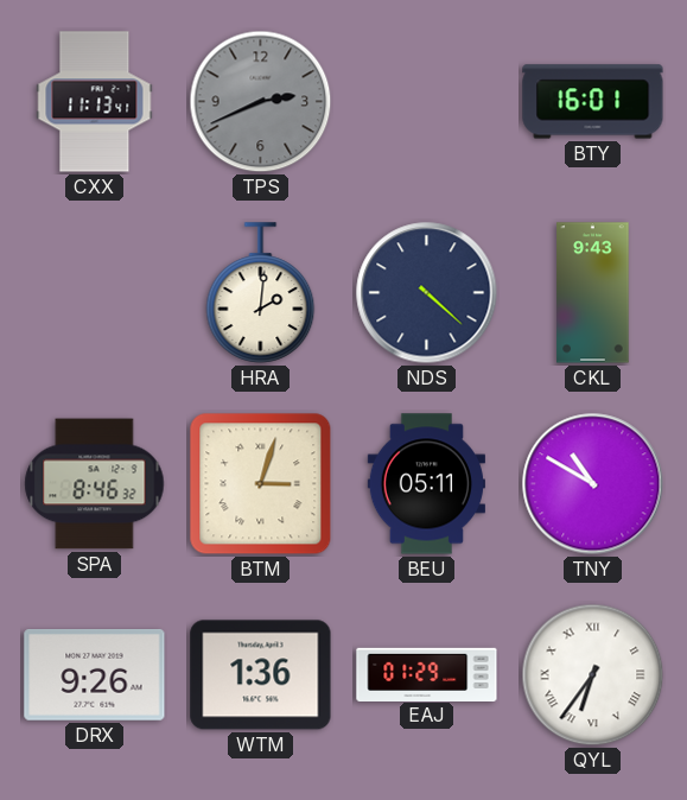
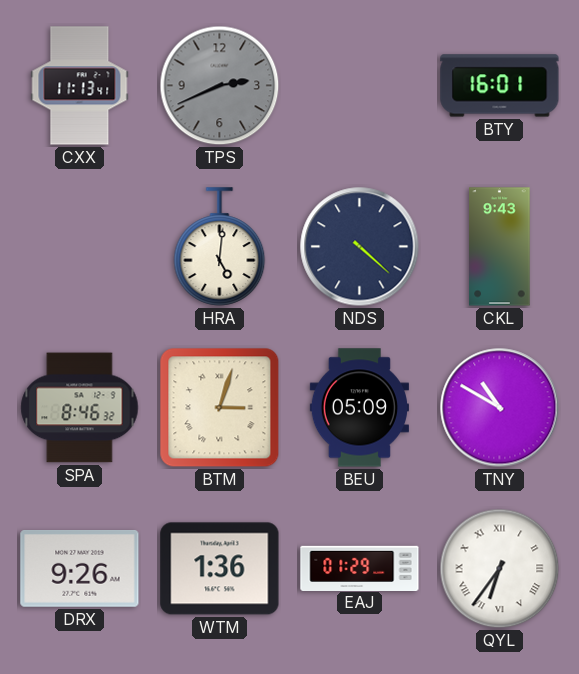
HRA: 2:01 -> 5:01 (220, 247)
BEU: 05:11 -> 05:09 (359, 408)
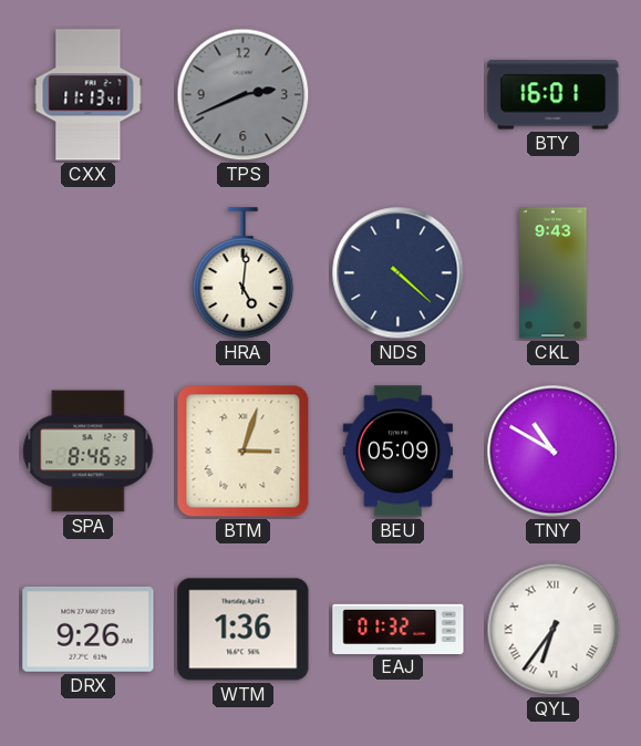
EAJ: 01:29 -> 01:32 (399, 629)
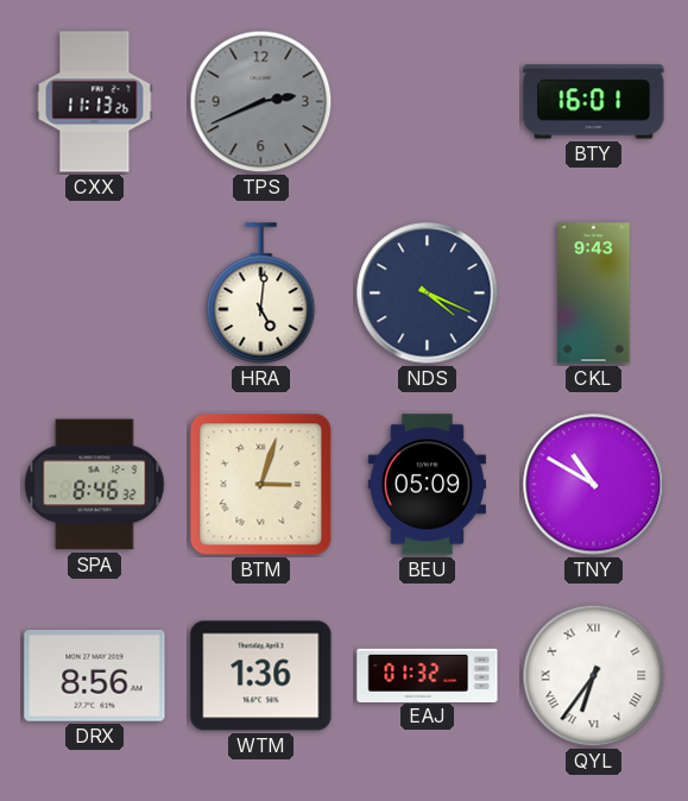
CXX: 11:13:41 -> 11:13:26 (95, 102)
NDS: 4:22 -> 4:19 (428, 294)
DRX: 9:26 -> 8:56 (95, 676)
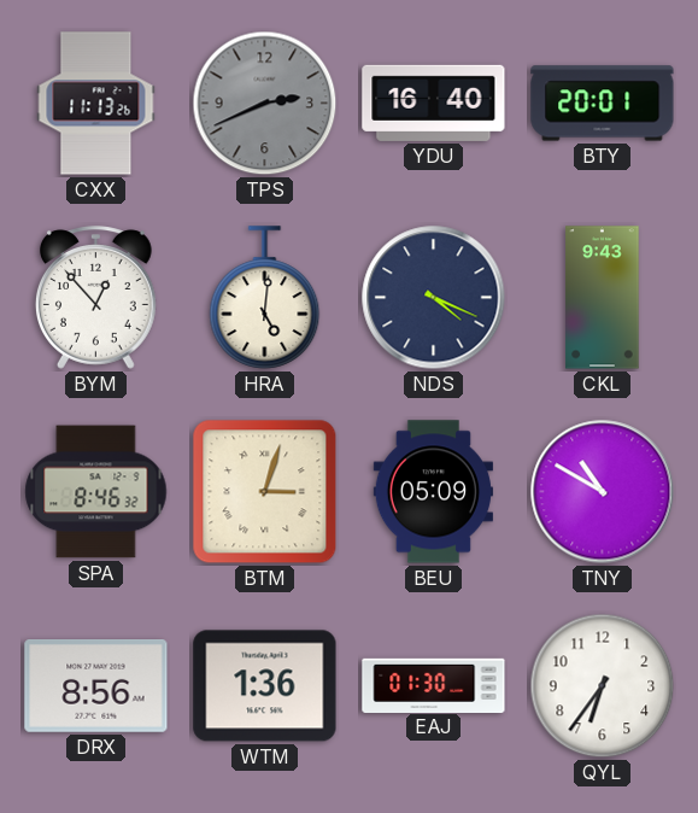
YDU: none -> 16:40 (434, 103)
BTY: 16:01 -> 20:01 (603, 104)
BYM: none -> 12:53 (95, 298)
EAJ: 01:32 -> 01:30 (434, 685)
QYL numerals: Roman -> Arabic (603, 686)
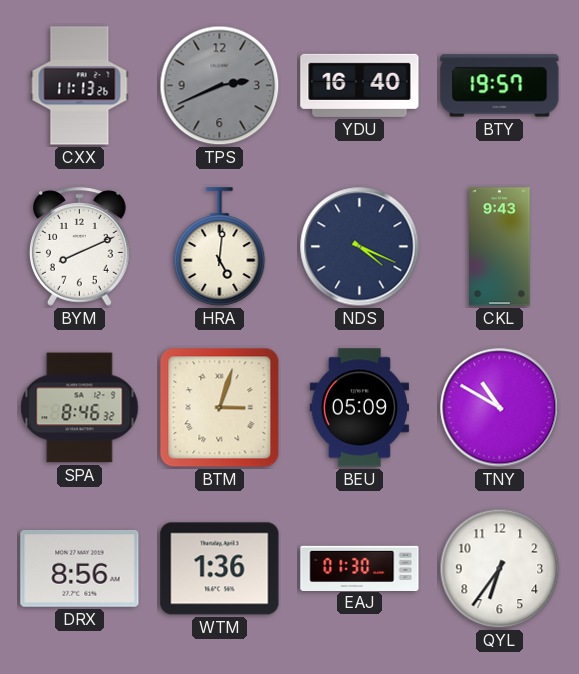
BTY: 20:01 -> 19:57 (500, 86)
BYM: 12:53 -> 8:11 (79, 247)
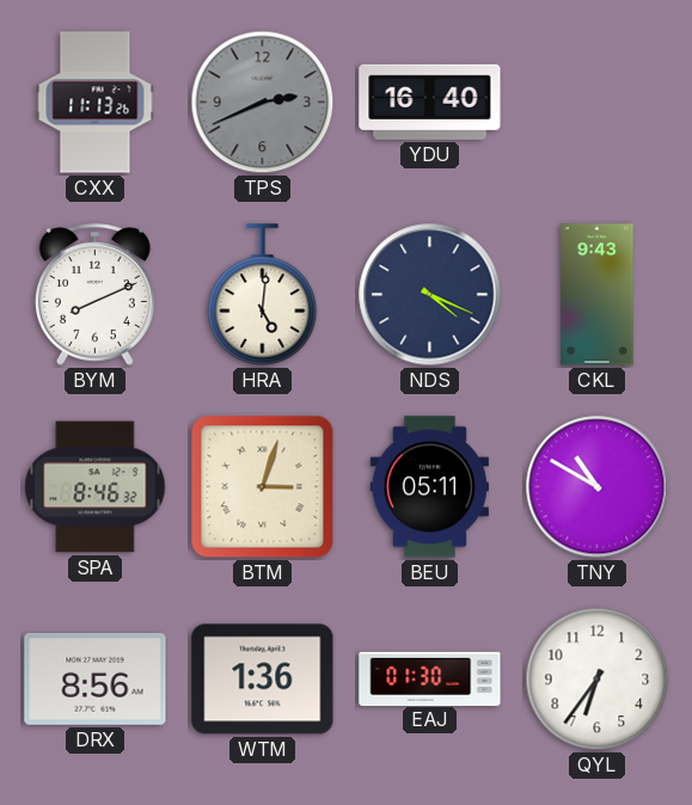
BTY: 19:57 -> none (500, 86)
BEU: 05:09 -> 05:11 (429, 487)
